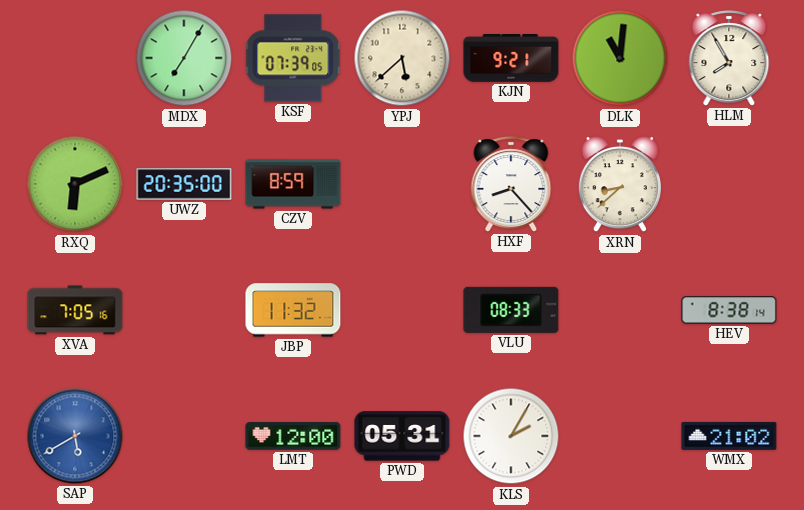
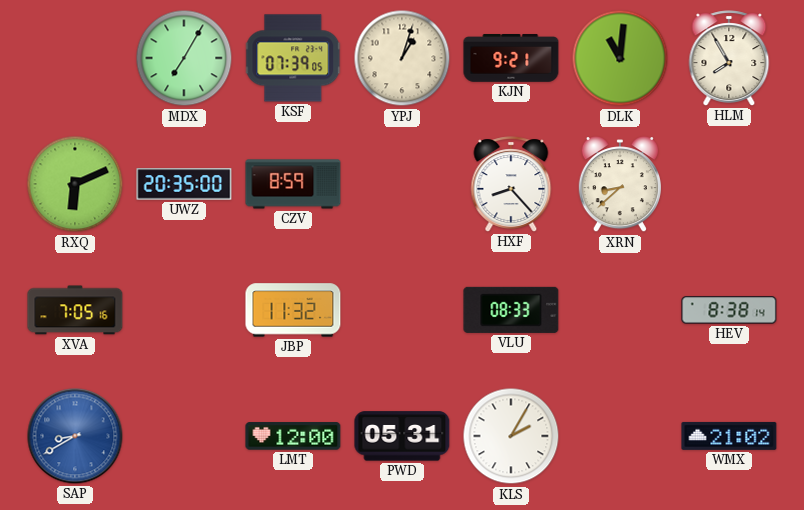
YPJ: 5:38 -> 1:03 (402, 58)
SAP: 5:40 -> 8:40 (75, 436)
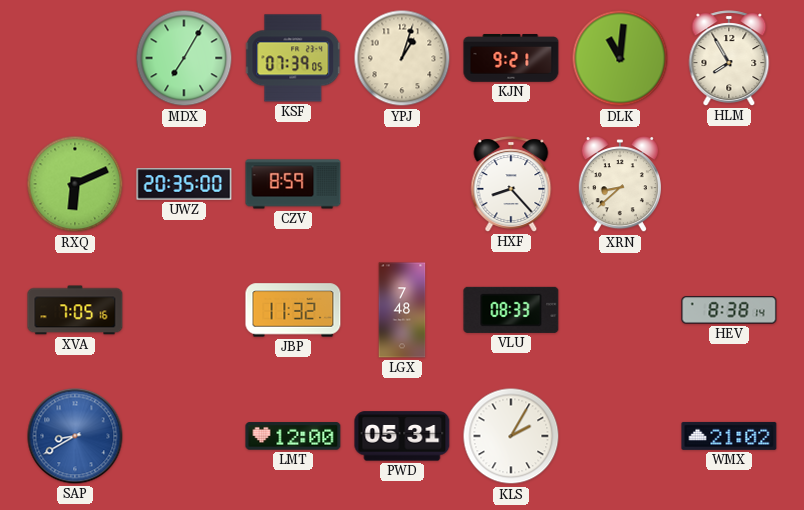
LGX: none -> 7:48 (402, 310)
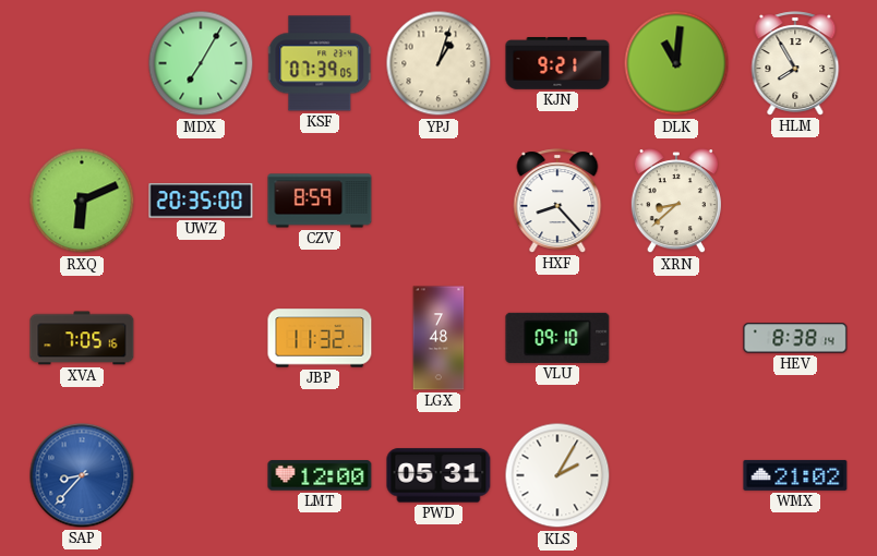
VLU: 08:33 -> 09:10 (557, 338)
SAP: 8:40 -> 8:37 (82, 475)
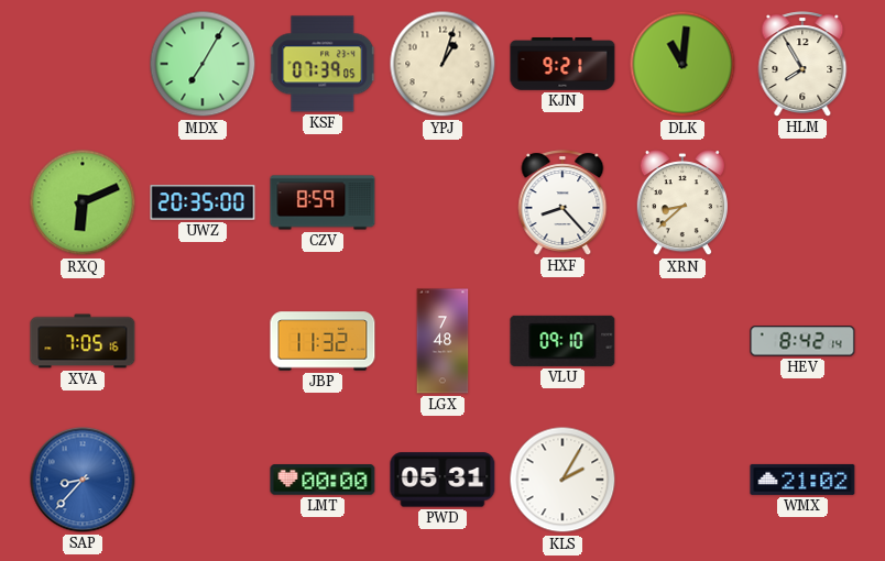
HEV: 8:38 -> 8:42 (802, 341)
LMT: 12:00 -> 00:00 (323, 480)
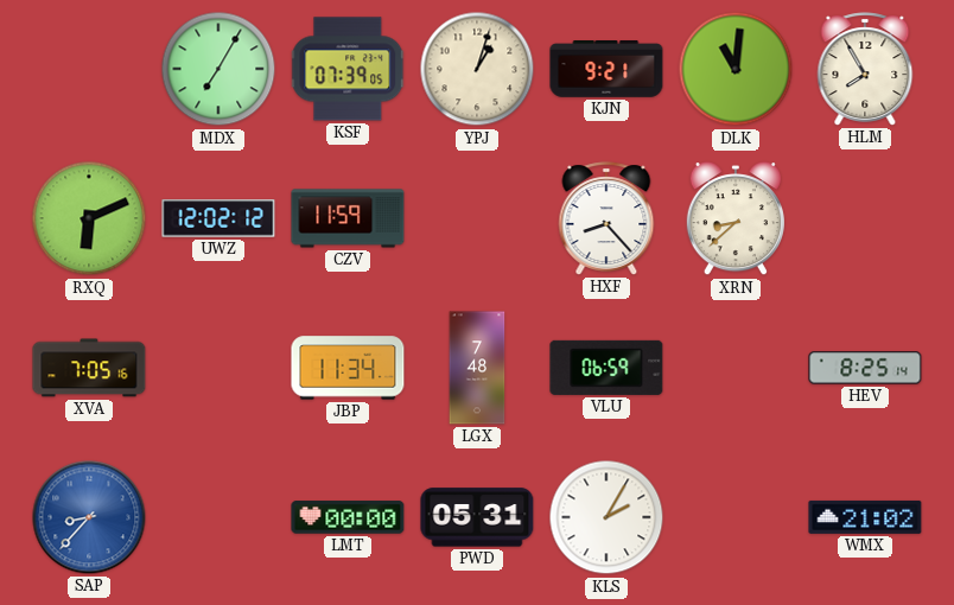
UWZ: 20:35 -> 12:02 (218, 218)
CZV: 8:59 -> 11:59 (348, 218)
JBP: 11:32 -> 11:34 (348, 368)
VLU: 09:10 -> 06:59 (606, 368)
HEV: 8:42 -> 8:25 (865, 368)
